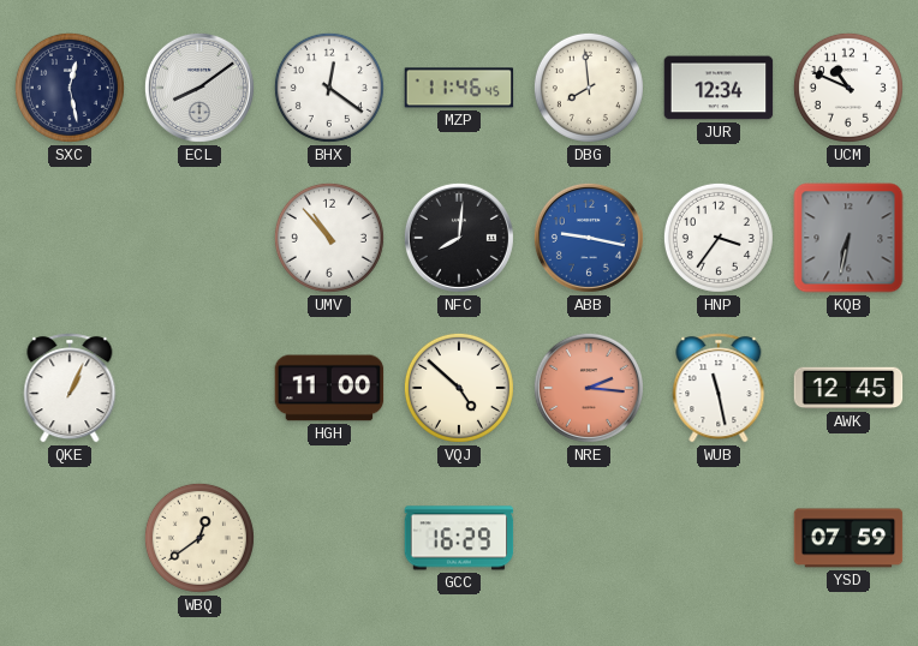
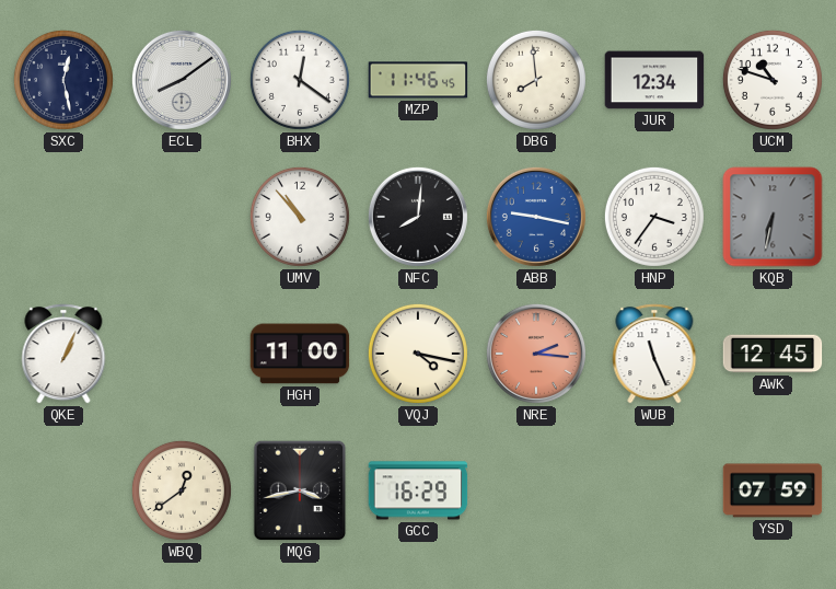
UCM: 10:49 -> 10:48 (773, 80)
VQJ: 4:52 -> 4:17 (418, 354)
WUB: 11:28 -> 11:26 (654, 354)
MQG: none -> 3:43 (300, 490)
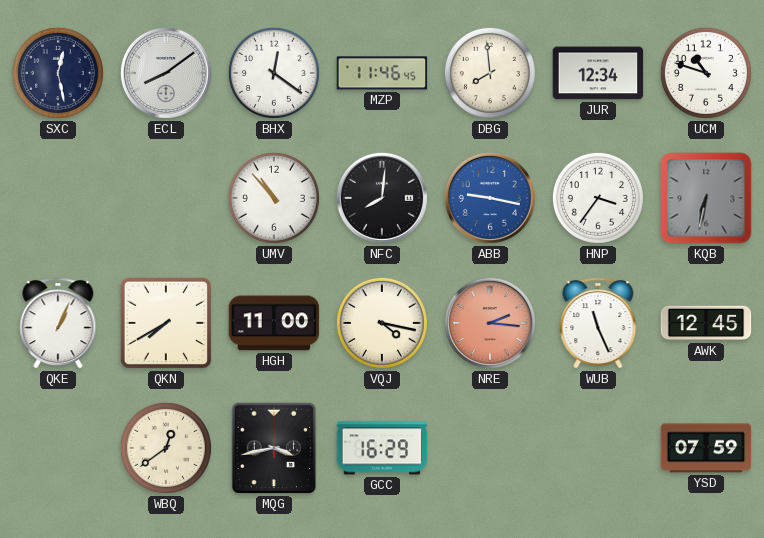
QKN: none -> 7:40 (166, 323)
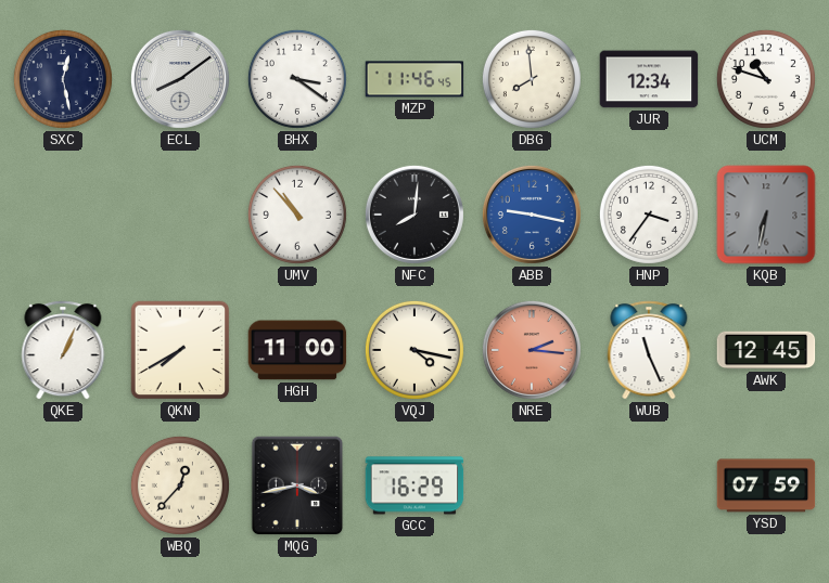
BHX: 12:21 -> 3:21 (297, 79)
WBQ: 12:39 -> 12:37 (180, 485)
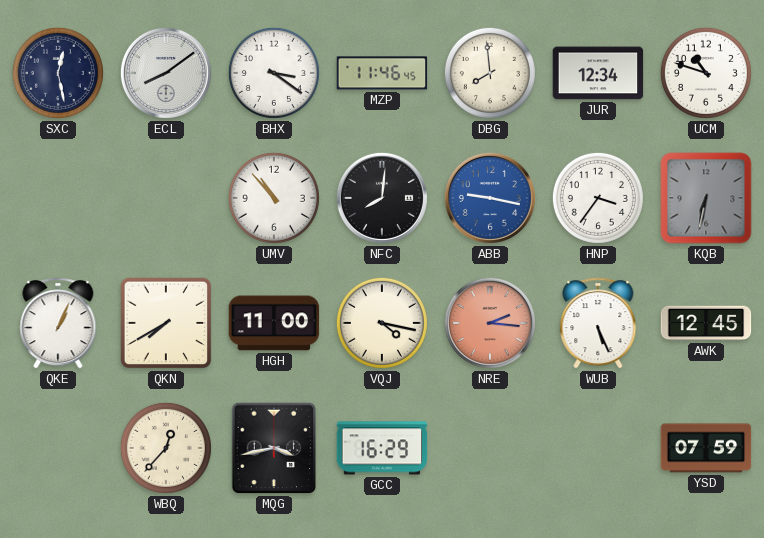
WUB: 11:26 -> 5:26 (598, 323)
